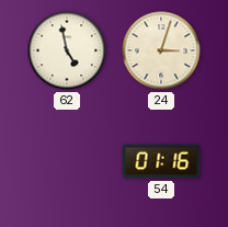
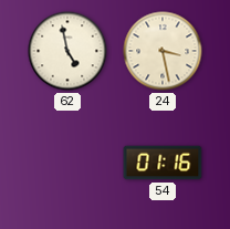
24: 3:03 -> 3:28 (163, 51)
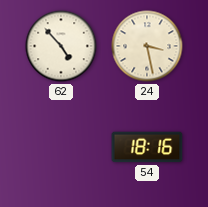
62: 4:58 -> 4:53 (61, 46)
54: 01:16 -> 18:16 (147, 147)
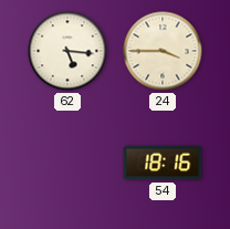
62: 4:53 -> 5:16 (67, 51)
24: 3:28 -> 3:45 (163, 51)
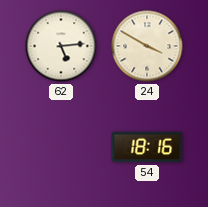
62: 5:16 -> 5:14 (61, 46)
24: 3:45 -> 3:50 (147, 46)
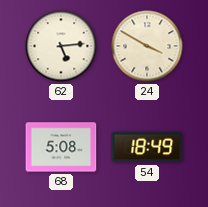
68: none -> 5:08 (61, 147)
54: 18:16 -> 18:49 (147, 147)
